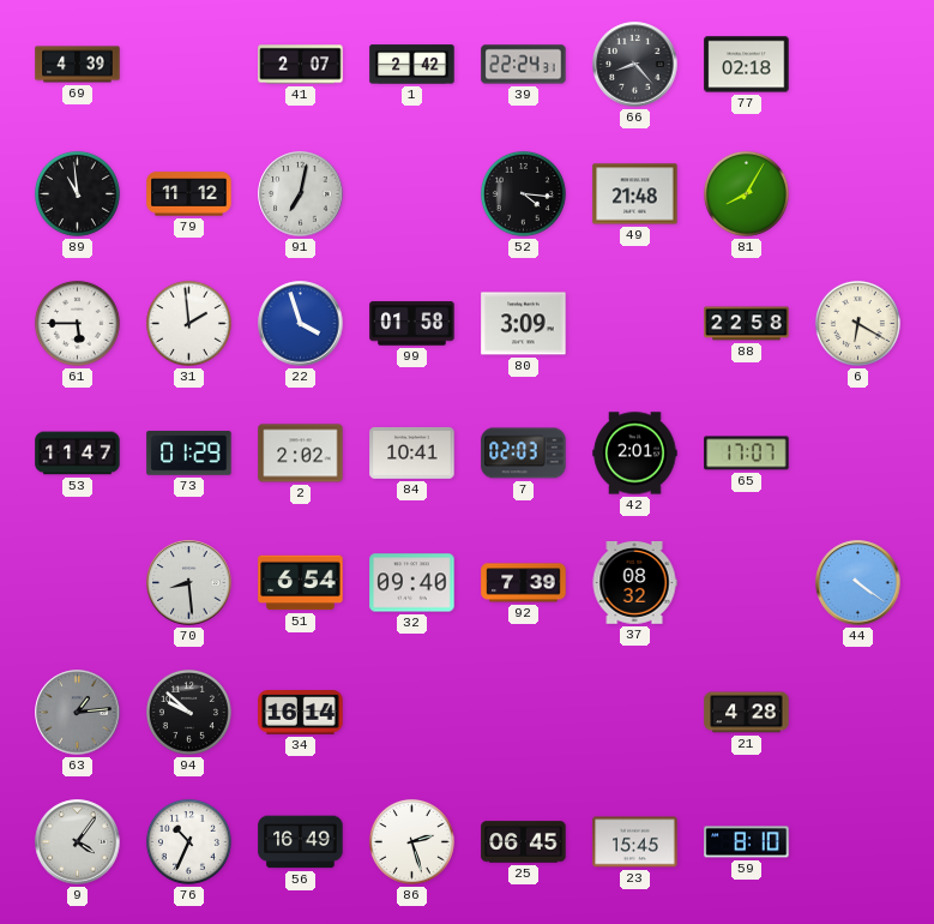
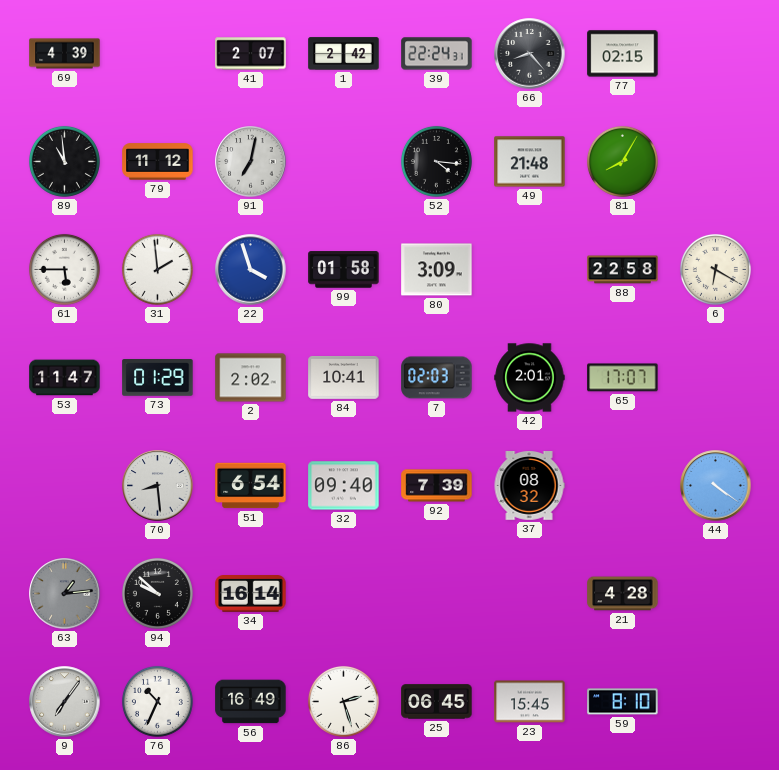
77: 02:18 -> 02:15 (623, 54)
9: 4:06 -> 7:06 (65, 702)
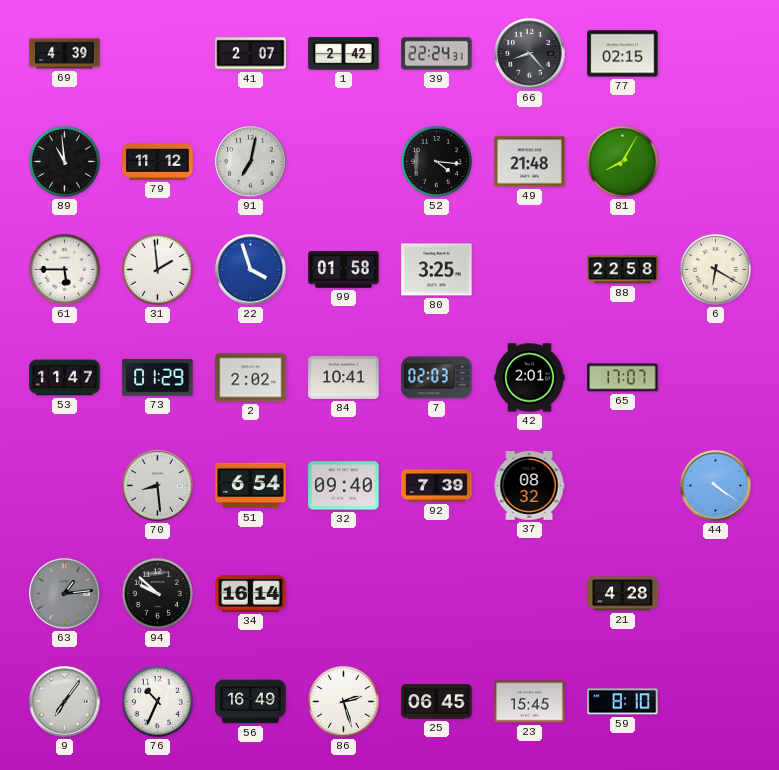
80: 3:09 -> 3:25 (437, 270)
